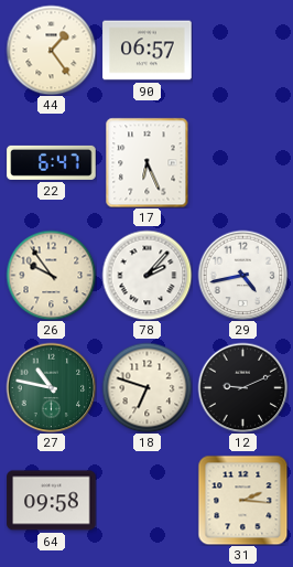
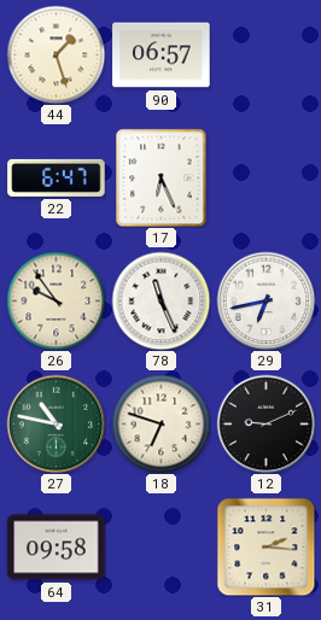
44: 1:24 -> 1:27 (56, 54)
78: 2:07 -> 11:26 (160, 300)
29: 4:43 -> 6:43 (265, 300)
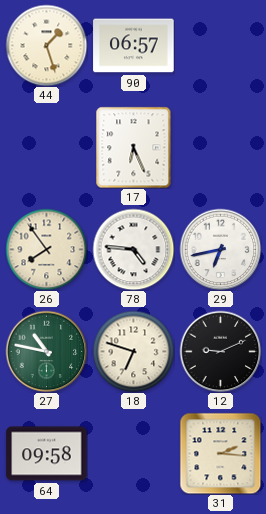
22: 6:47 -> none (57, 177)
26: 9:54 -> 7:54 (46, 249)
78: 11:26 -> 4:46 (133, 249)
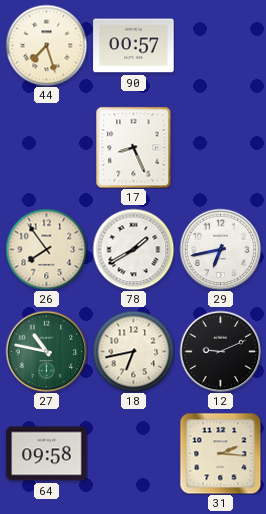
44: 1:27 -> 7:27 (46, 45)
90: 06:57 -> 00:57 (134, 46)
17: 6:26 -> 8:26 (134, 147)
78: 4:46 -> 1:40 (133, 249)
18: 6:48 -> 6:43 (133, 351)
